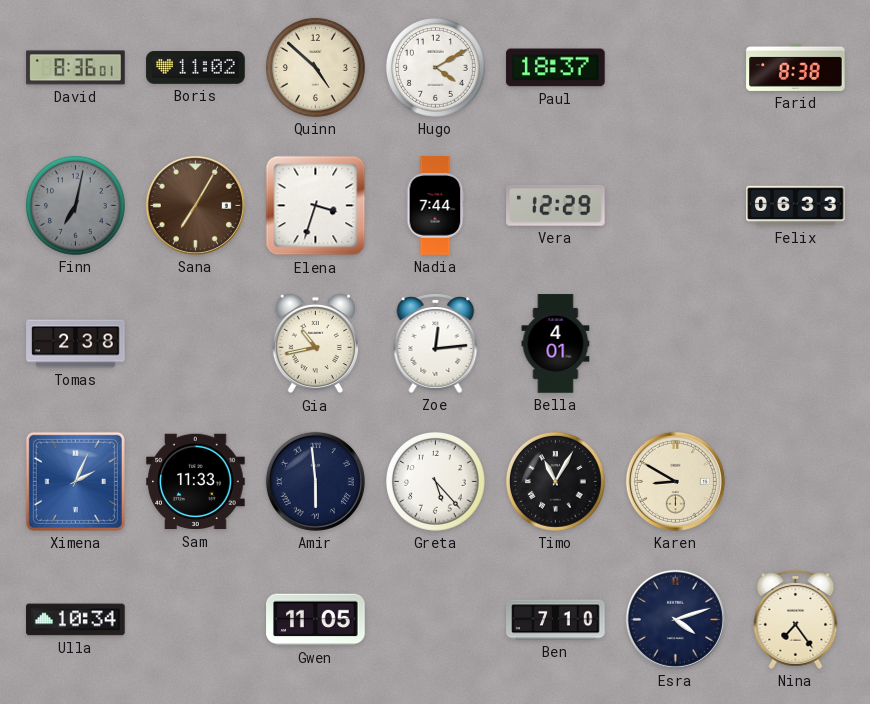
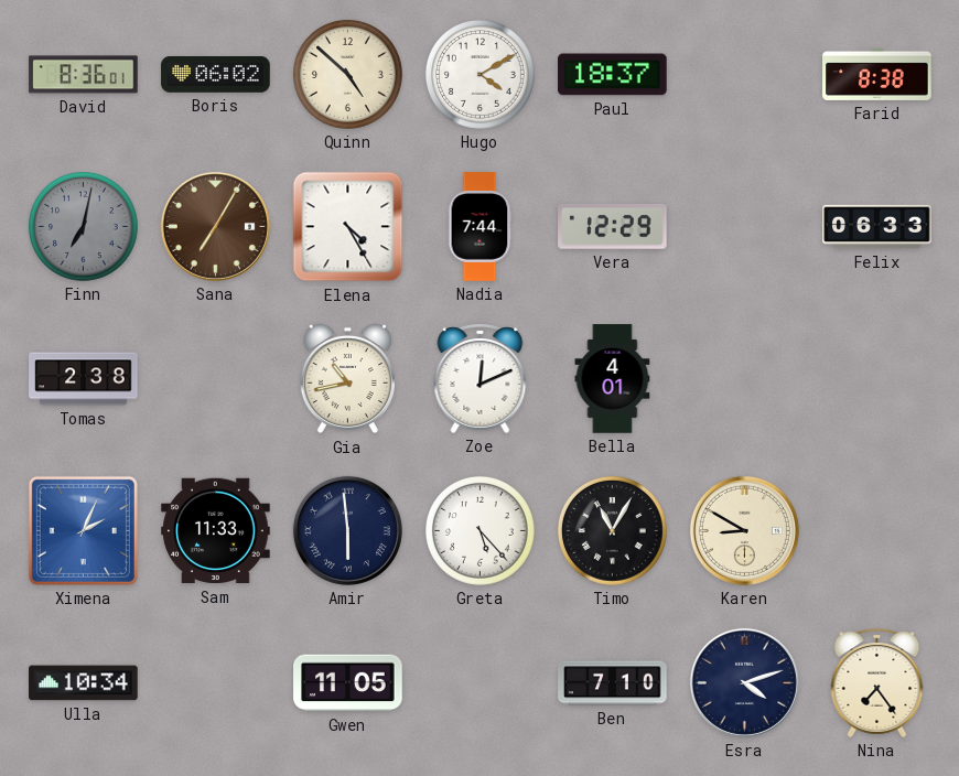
Boris: 11:02 -> 06:02 (216, 75)
Elena: 3:33 -> 4:25 (348, 227)
Zoe: 12:14 -> 12:11 (481, 378)
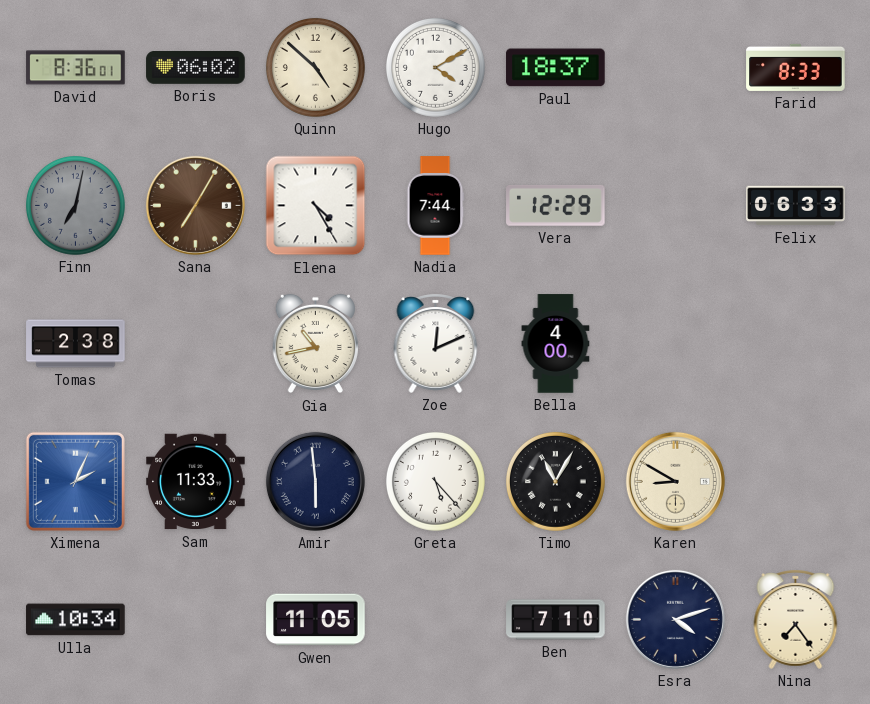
Farid: 8:38 -> 8:33 (796, 67)
Bella: 4:01 -> 4:00 (556, 344)
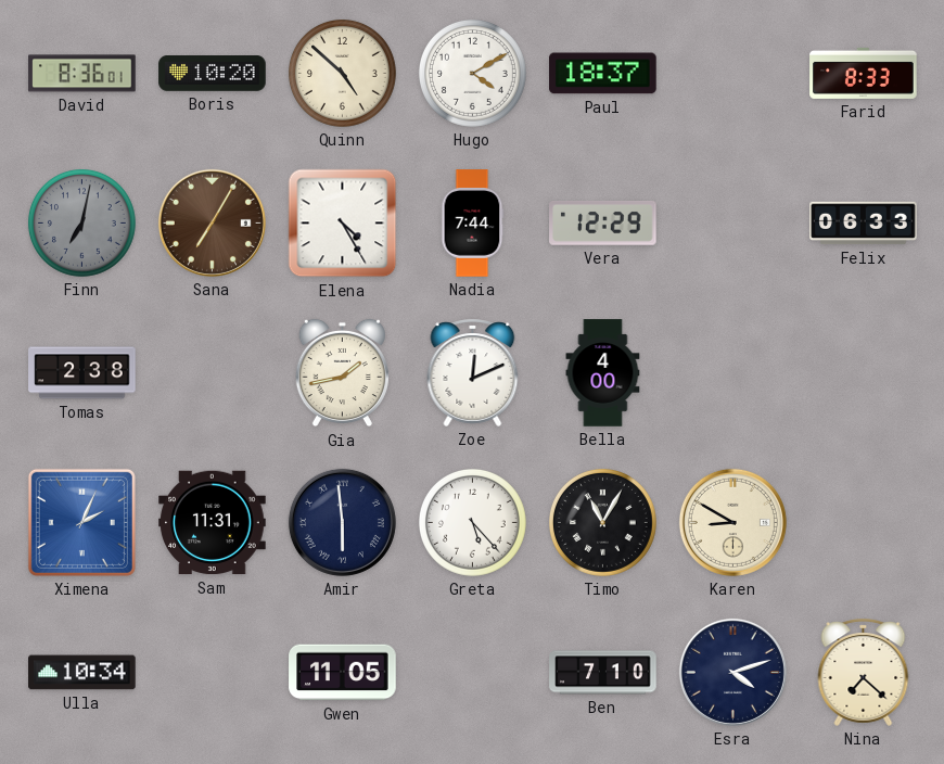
Boris: 06:02 -> 10:20 (213, 74)
Gia: 10:43 -> 1:43 (342, 373)
Sam: 11:33 -> 11:31 (213, 523)
Nina: 7:24 -> 7:22 (864, 672)
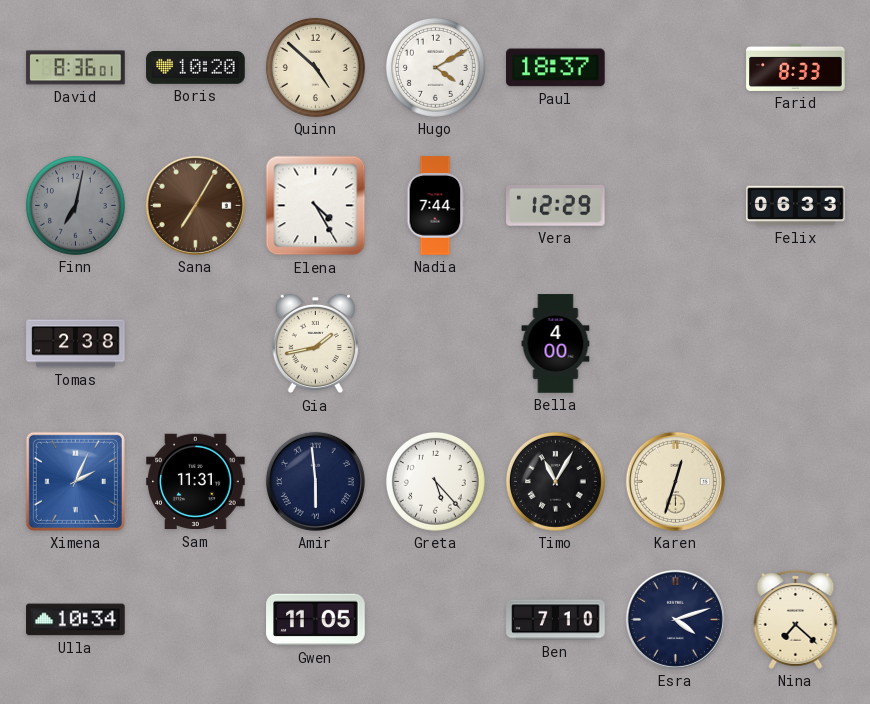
Zoe: 12:11 -> none (473, 372)
Karen: 8:50 -> 12:33 (675, 481)
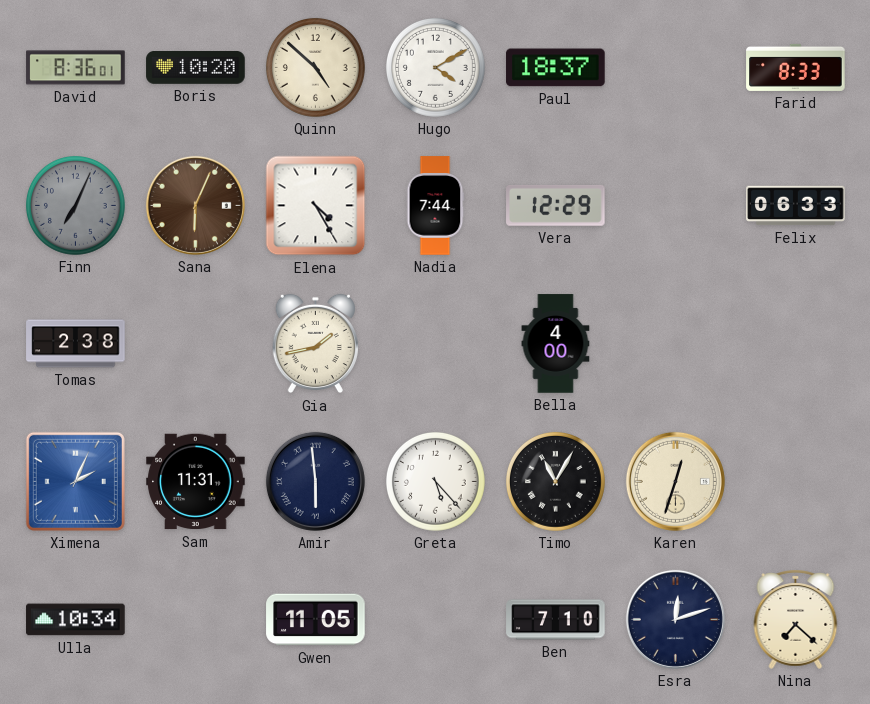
Finn: 7:02 -> 7:04 (75, 205)
Sana: 7:05 -> 6:04 (195, 205)
Esra: 4:12 -> 12:12 (675, 619)
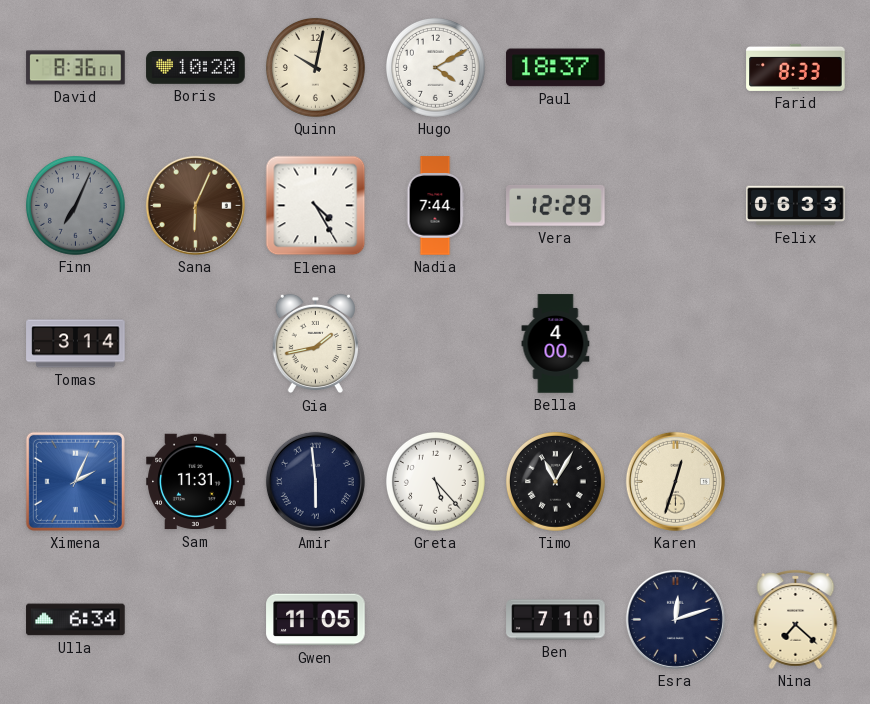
Quinn: 4:52 -> 10:02 (315, 67)
Tomas: 2:38 -> 3:14 (76, 344)
Ulla: 10:34 -> 6:34 (76, 620)
